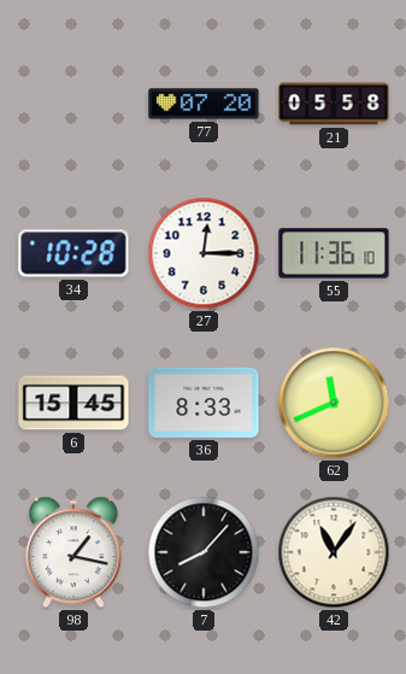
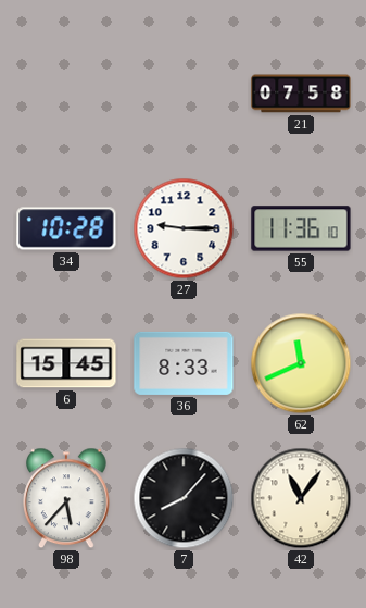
77: 07:20 -> none (204, 104)
21: 05:58 -> 07:58 (301, 94)
27: 12:15 -> 9:15 (184, 228)
98: 1:17 -> 5:37 (66, 498)
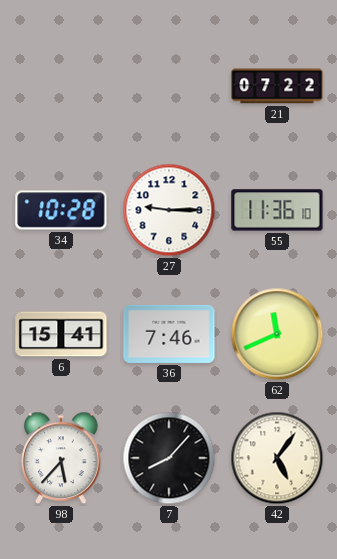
21: 07:58 -> 07:22 (277, 86)
6: 15:45 -> 15:41 (61, 334)
36: 8:33 -> 7:46 (169, 334)
42: 11:06 -> 5:06 (277, 458)
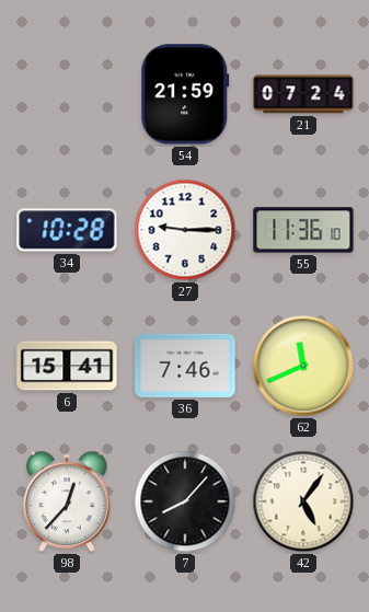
54: none -> 21:59 (185, 94)
21: 07:22 -> 07:24 (303, 94)
98: 5:37 -> 12:37 (67, 501)
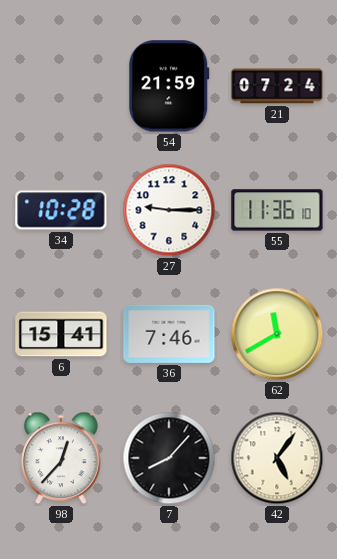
62: 11:41 -> 11:40 (277, 334)
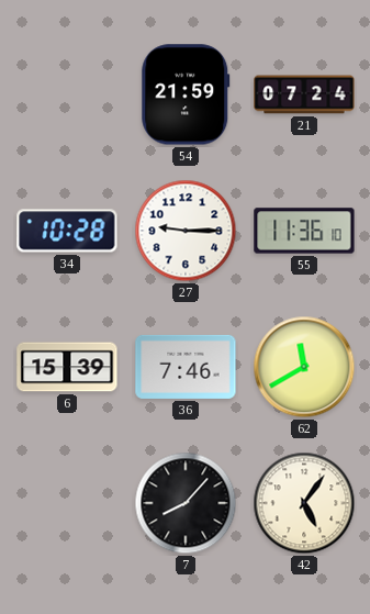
6: 15:41 -> 15:39 (67, 367)
98: 12:37 -> none (61, 458)
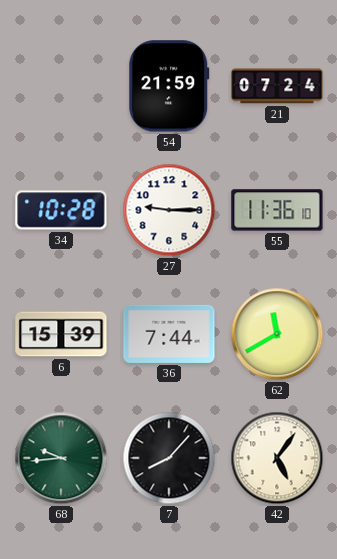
36: 7:46 -> 7:44 (169, 334)
68: none -> 9:44 (61, 458)
